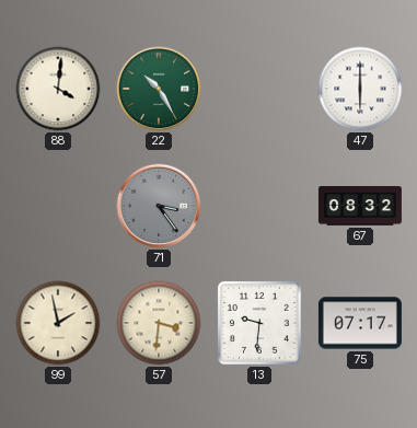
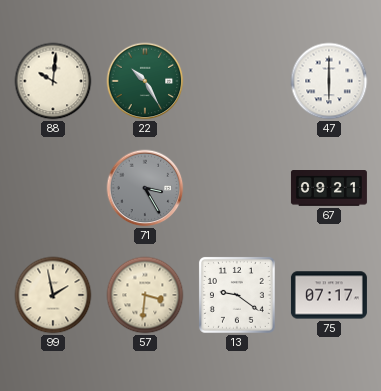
88: 4:01 -> 10:01 (53, 81)
71: 3:24 -> 3:25 (145, 188)
67: 08:32 -> 09:21 (329, 189)
13: 9:31 -> 9:21 (237, 295)
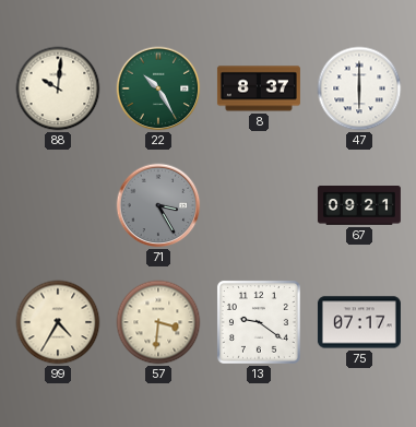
8: none -> 8:37 (259, 88)
99: 1:58 -> 4:35 (58, 322)
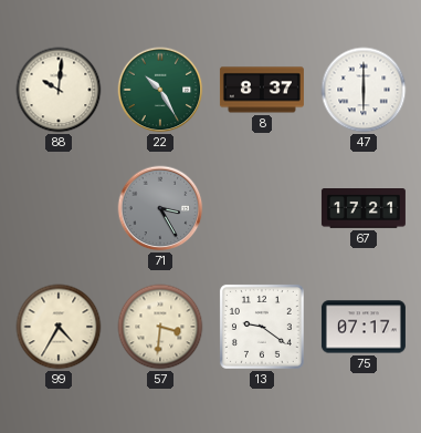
67: 09:21 -> 17:21 (364, 209)
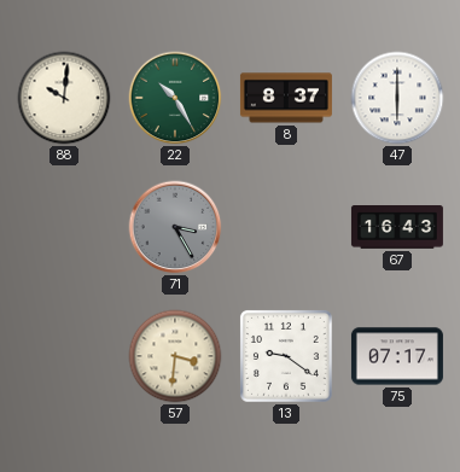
67: 17:21 -> 16:43 (397, 228)
99: 4:35 -> none (59, 327)
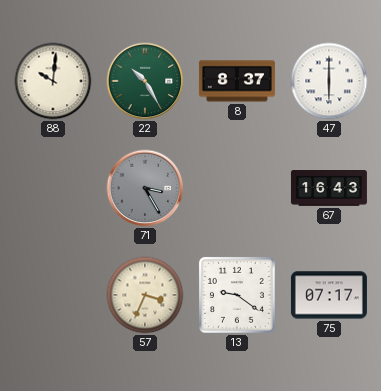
57: 3:31 -> 3:34 (145, 295)
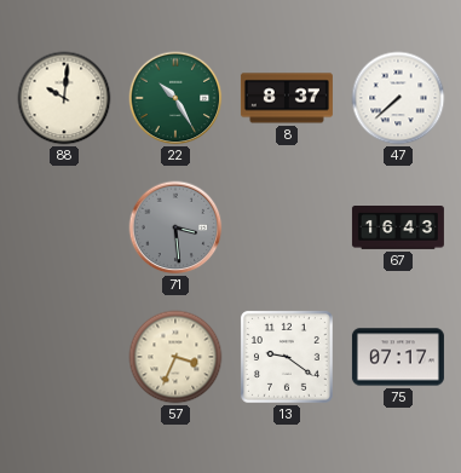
47: 6:00 -> 7:38 (398, 98)
71: 3:25 -> 3:29 (175, 227)
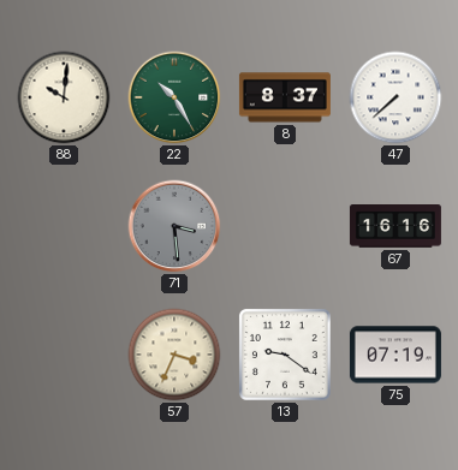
67: 16:43 -> 16:16 (395, 227)
75: 07:17 -> 07:19 (395, 355)
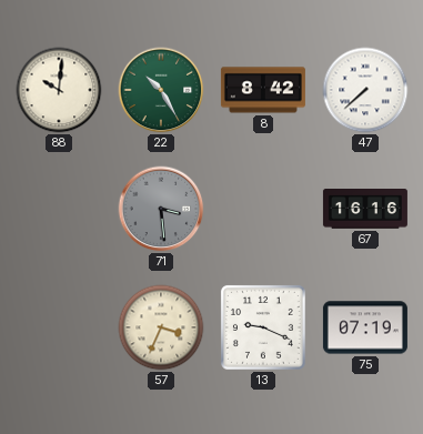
8: 8:37 -> 8:42 (263, 90)
13: 9:21 -> 9:19 (263, 327)
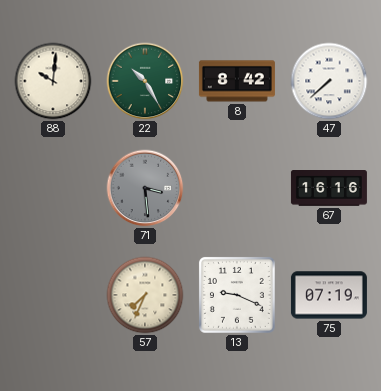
57: 3:34 -> 7:34 (145, 295)
